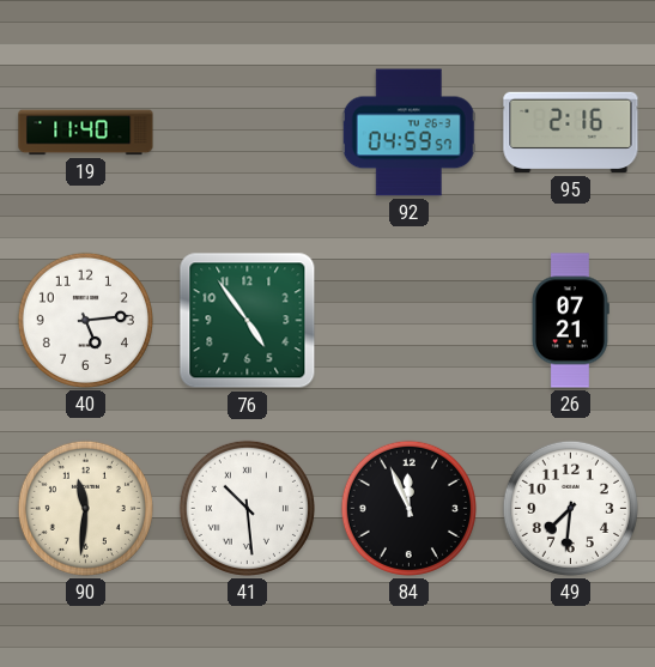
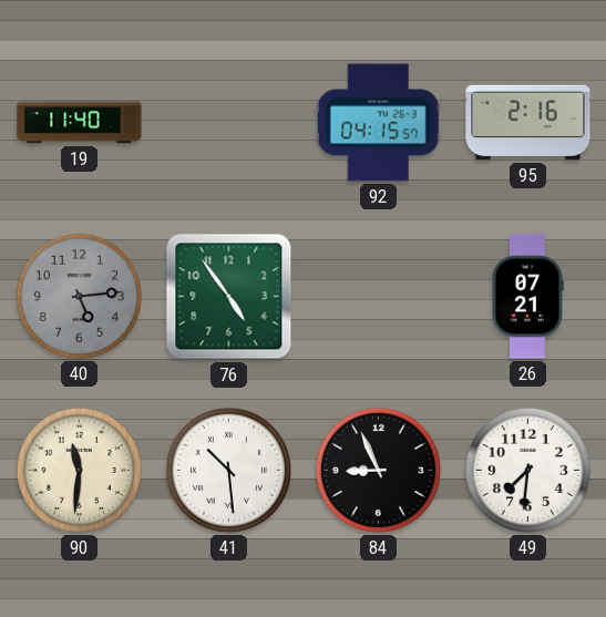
92: 04:59 -> 04:15 (378, 123)
40 dial: white -> grey (79, 296)
84: 11:56 -> 8:56 (378, 470)
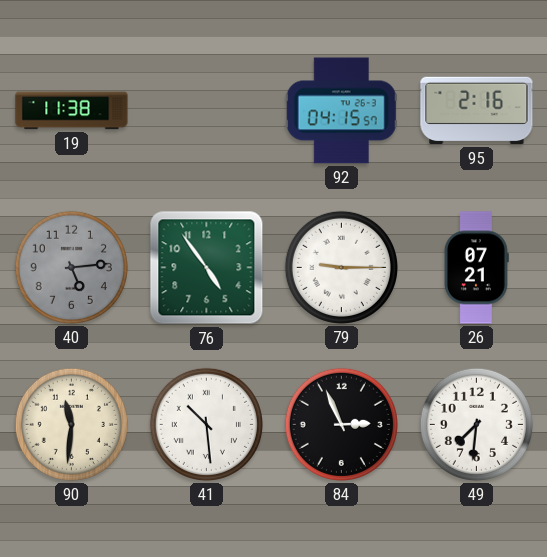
19: 11:40 -> 11:38 (72, 111)
79: none -> 9:15 (341, 267)
84: 8:56 -> 2:56 (341, 424)
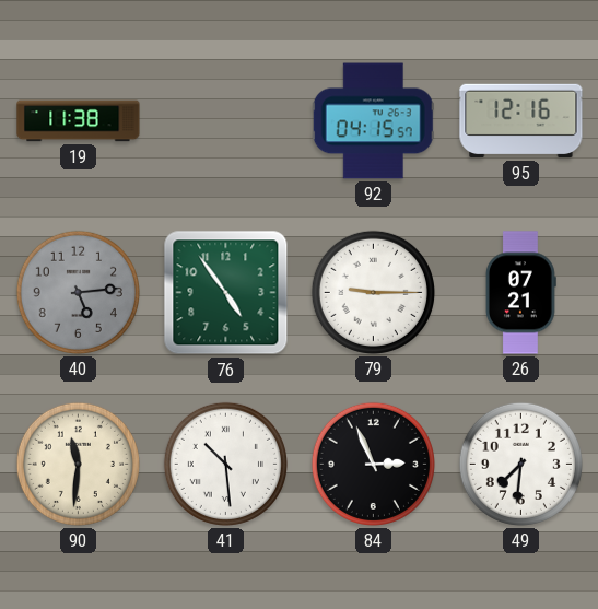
95: 2:16 -> 12:16 (521, 121)
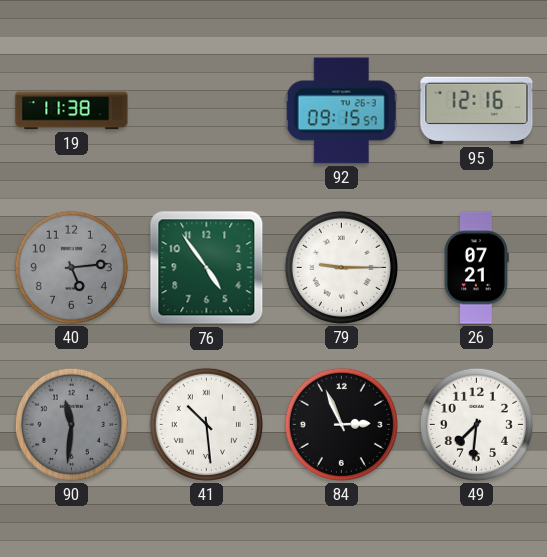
92: 04:15 -> 09:15 (341, 111)
90 dial: cream -> grey (71, 424)
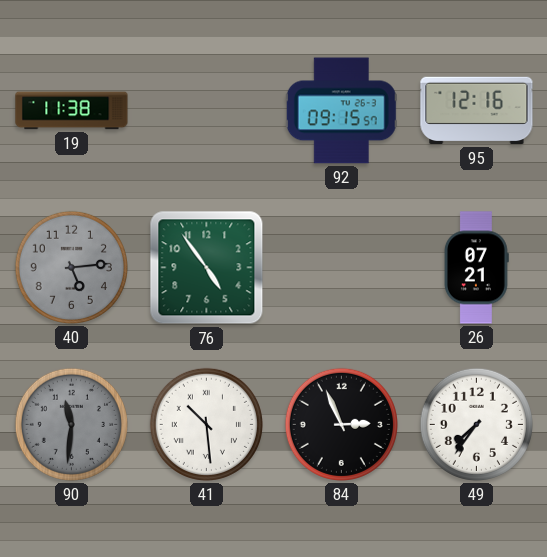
79: 9:15 -> none (341, 267)
49: 7:31 -> 7:36 (476, 424)
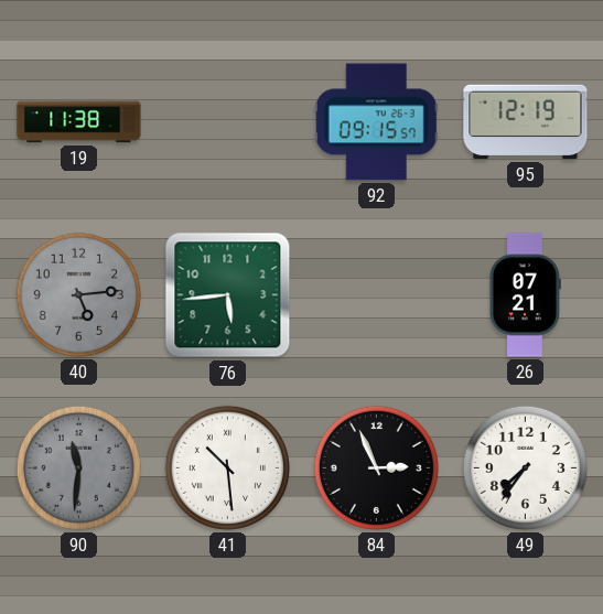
95: 12:16 -> 12:19 (526, 122)
76: 4:54 -> 5:44 (228, 295)
